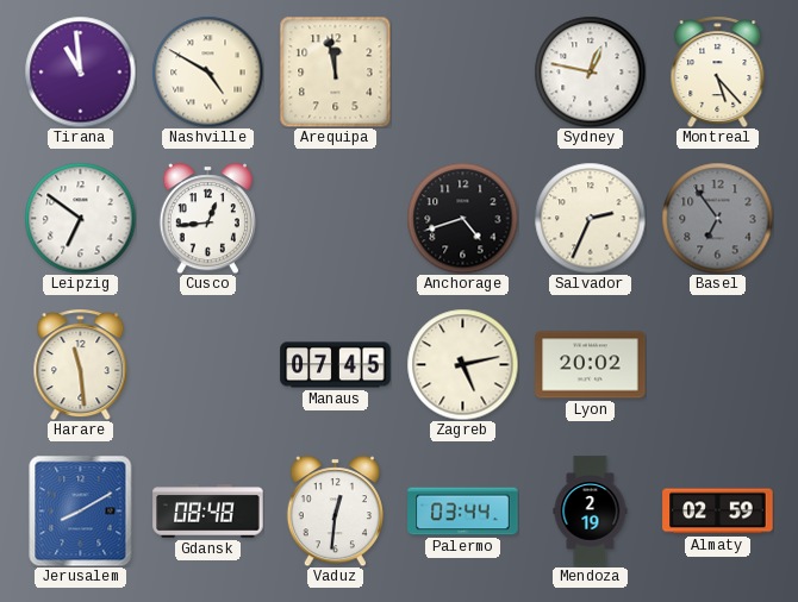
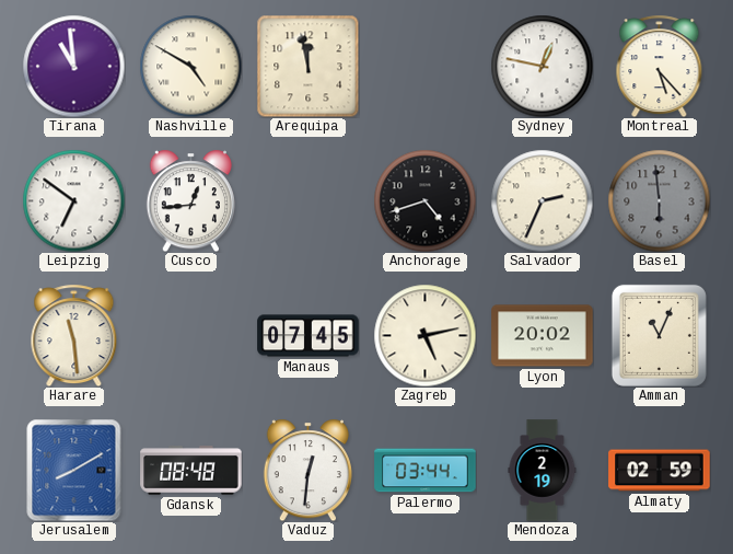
Basel: 6:54 -> 5:59 (659, 200)
Amman: none -> 11:04 (659, 335)
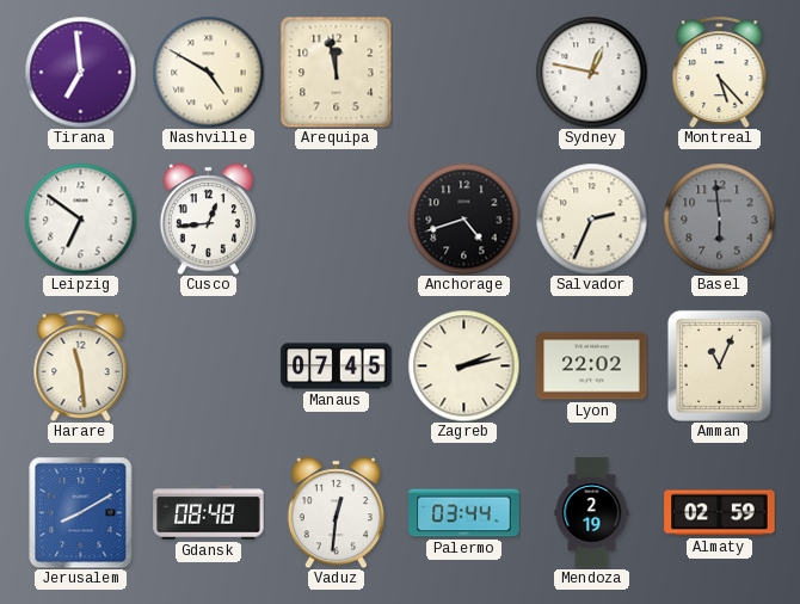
Tirana: 10:59 -> 6:59 (80, 72)
Zagreb: 5:13 -> 2:13 (463, 365)
Lyon: 20:02 -> 22:02 (592, 366)
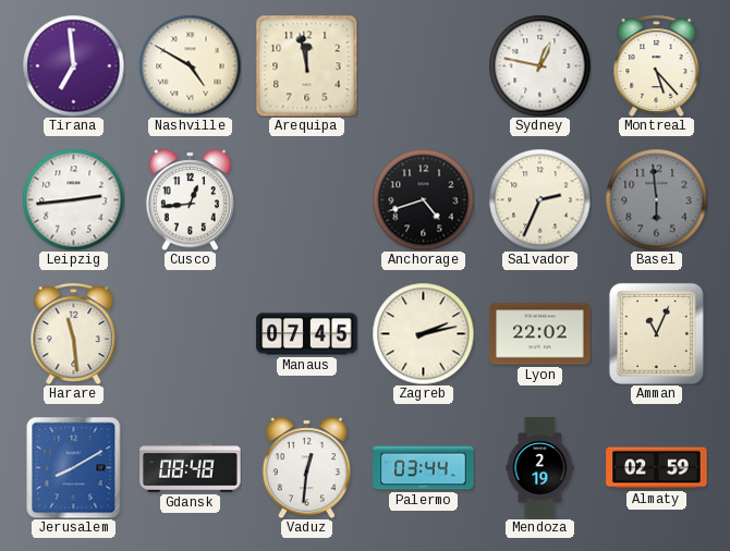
Leipzig: 6:51 -> 2:44 (73, 199)
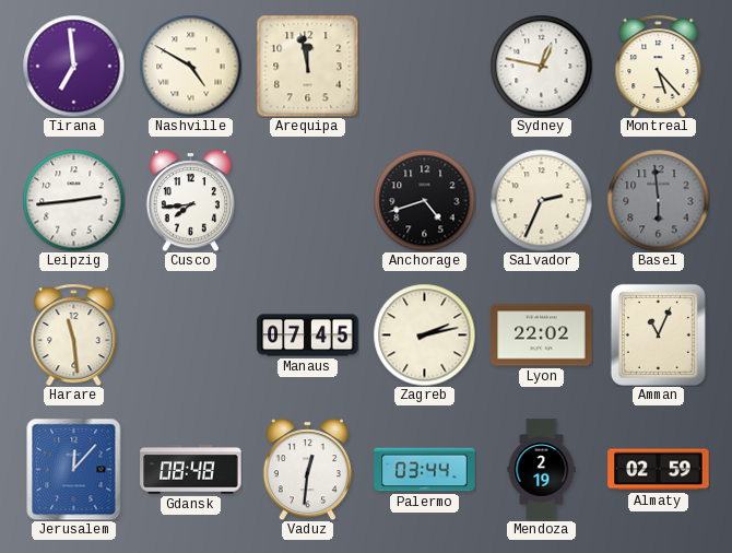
Cusco: 12:44 -> 7:44 (190, 200)
Jerusalem: 8:10 -> 12:07 (74, 469)
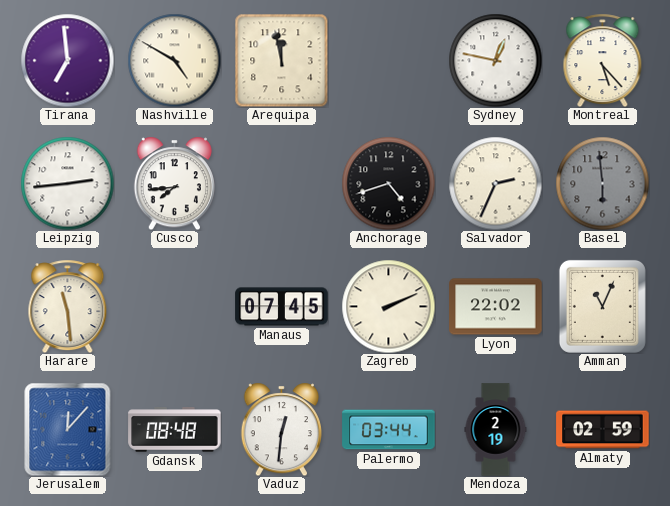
Zagreb: 2:13 -> 2:11 (388, 306)
